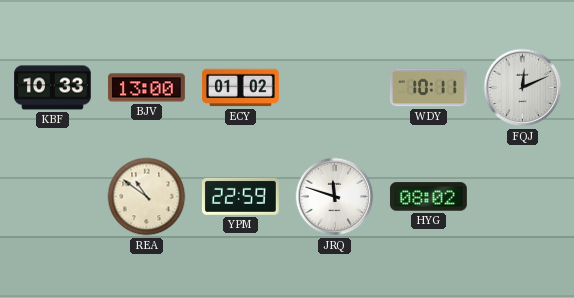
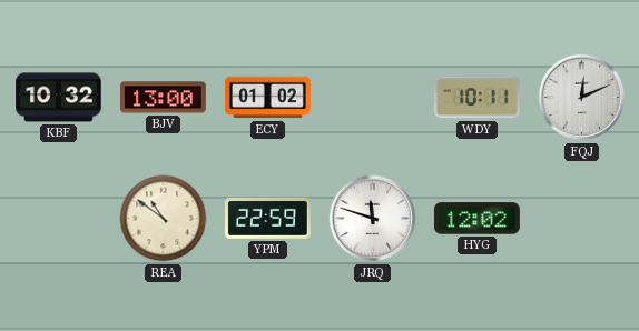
KBF: 10:33 -> 10:32 (59, 98)
HYG: 08:02 -> 12:02 (476, 219)
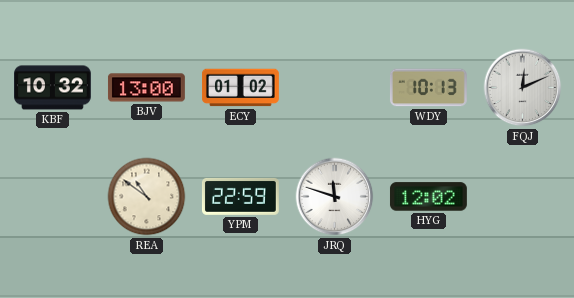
WDY: 10:11 -> 10:13 (428, 88)
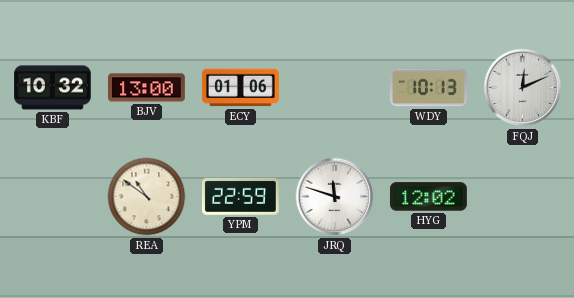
ECY: 01:02 -> 01:06 (241, 88)
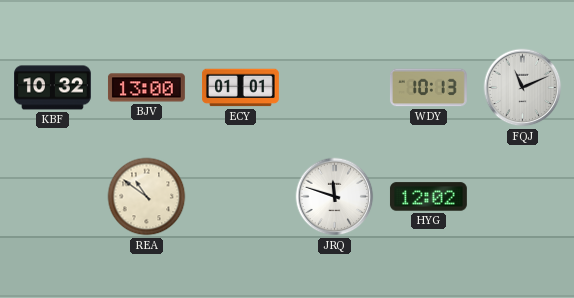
ECY: 01:06 -> 01:01 (241, 88)
FQJ: 12:11 -> 11:11 (523, 88)
YPM: 22:59 -> none (240, 196)
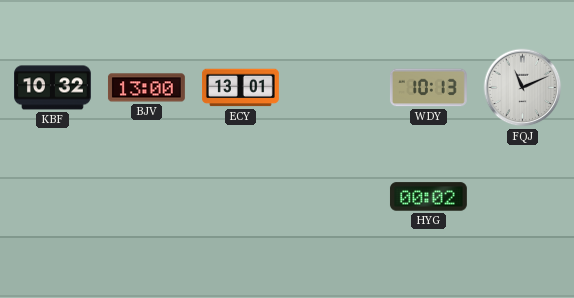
ECY: 01:01 -> 13:01 (241, 88)
REA: 10:51 -> none (147, 197)
JRQ: 11:48 -> none (335, 197)
HYG: 12:02 -> 00:02 (428, 197)
